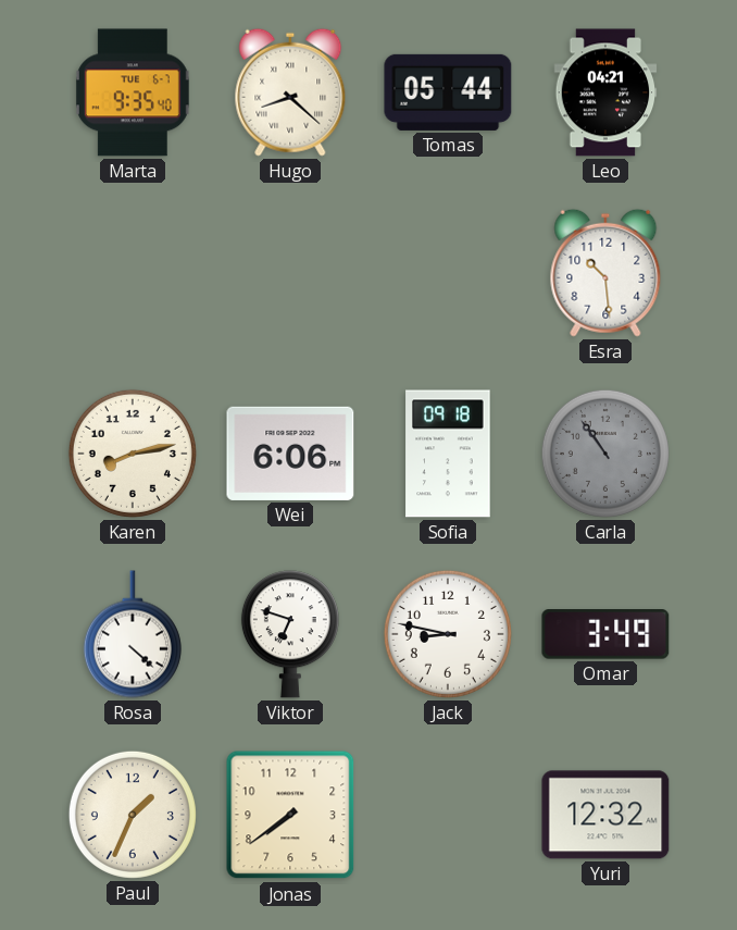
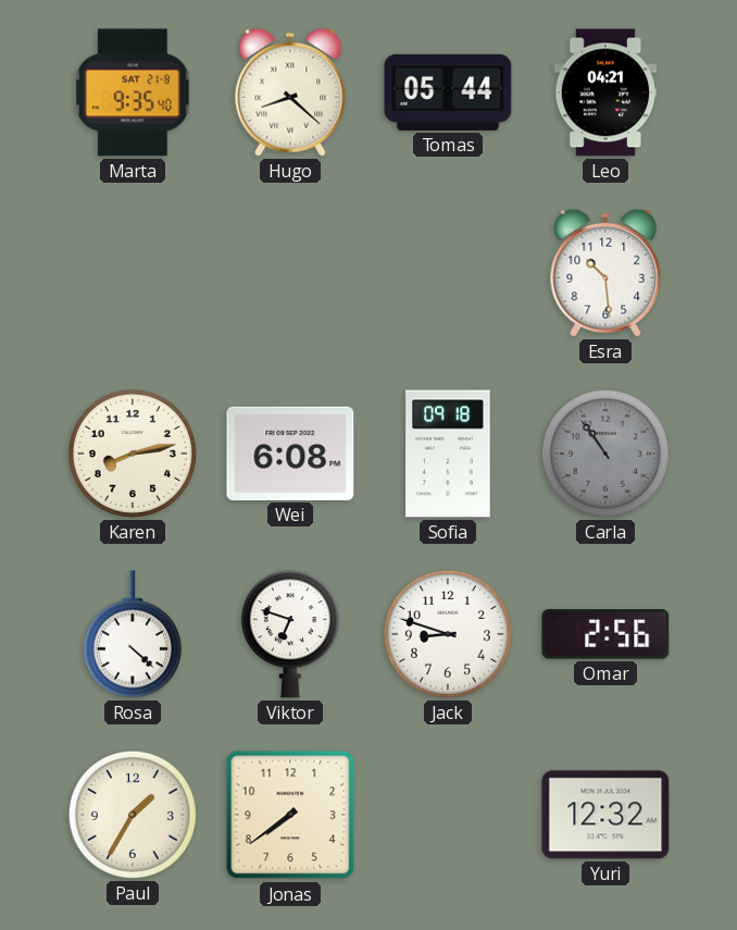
Marta date: TUE 6-7 -> SAT 21-8 (133, 92)
Wei: 6:06 -> 6:08 (290, 454)
Jack: 8:47 -> 8:48 (448, 634)
Omar: 3:49 -> 2:56 (605, 635)
Paul: 1:34 -> 1:35 (133, 815)
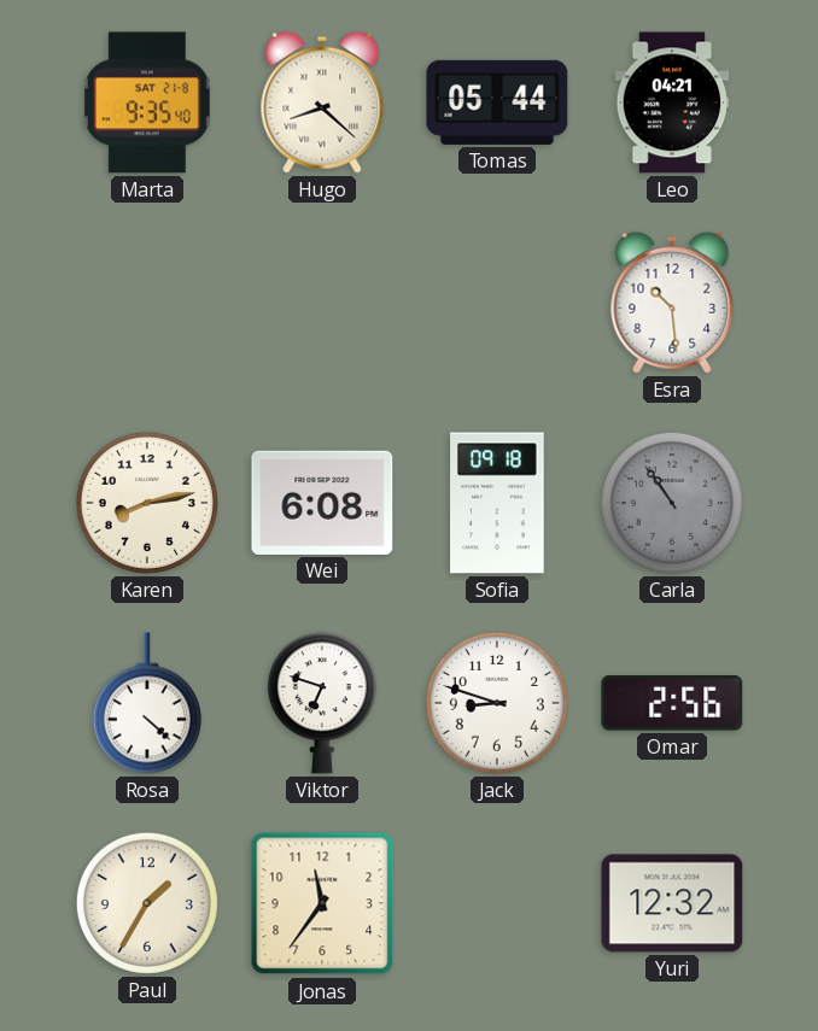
Jonas: 7:39 -> 11:36 (322, 903)
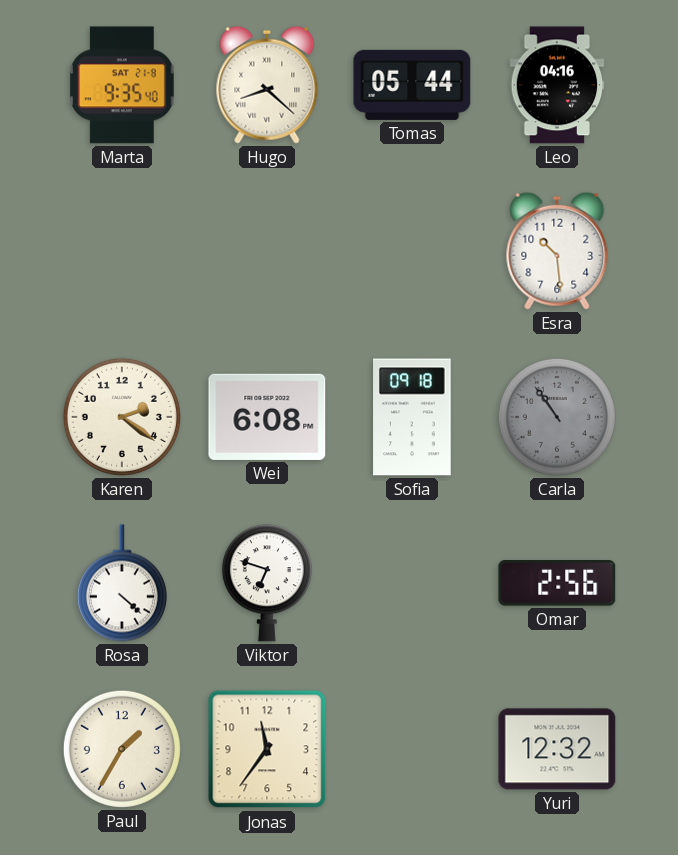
Leo: 04:21 -> 04:16 (557, 85)
Karen: 8:13 -> 2:21 (122, 417)
Jack: 8:48 -> none (497, 703)
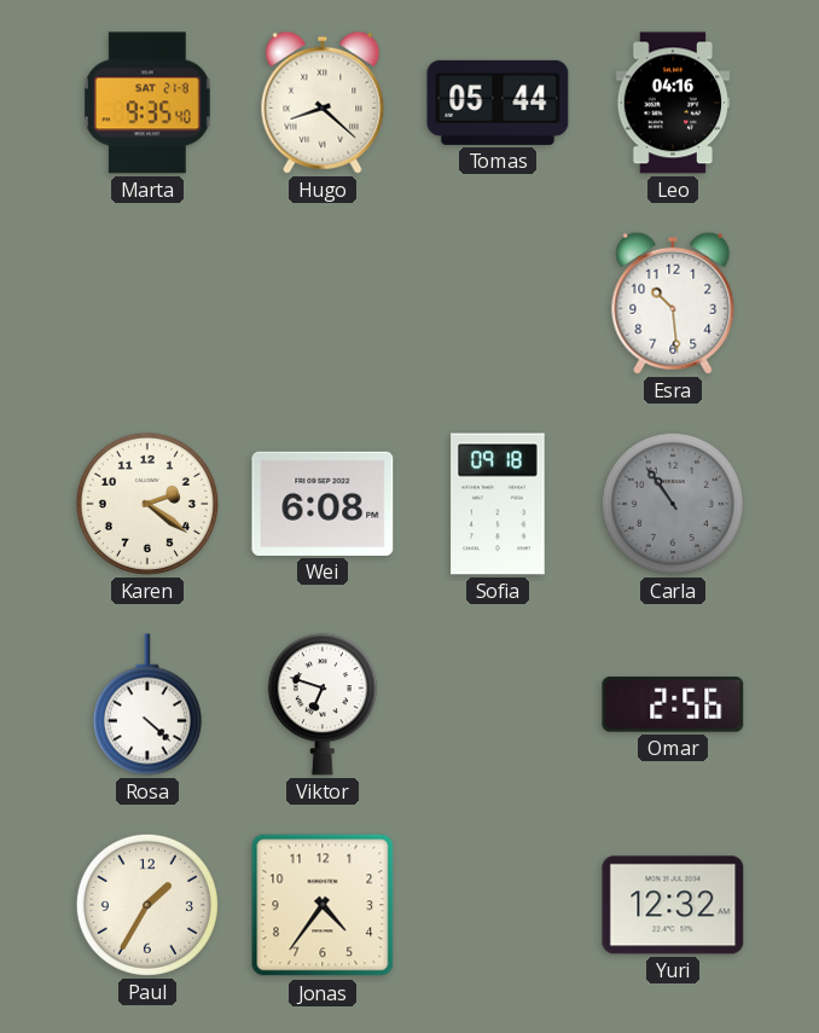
Jonas: 11:36 -> 4:36 (323, 905)
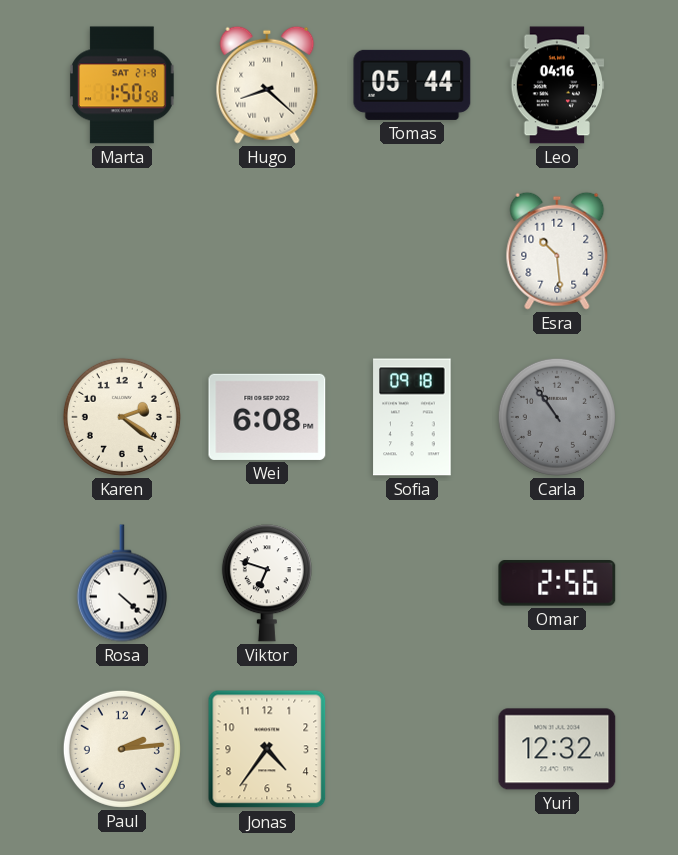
Marta: 9:35 -> 1:50 (122, 85)
Paul: 1:35 -> 2:14 (122, 749)
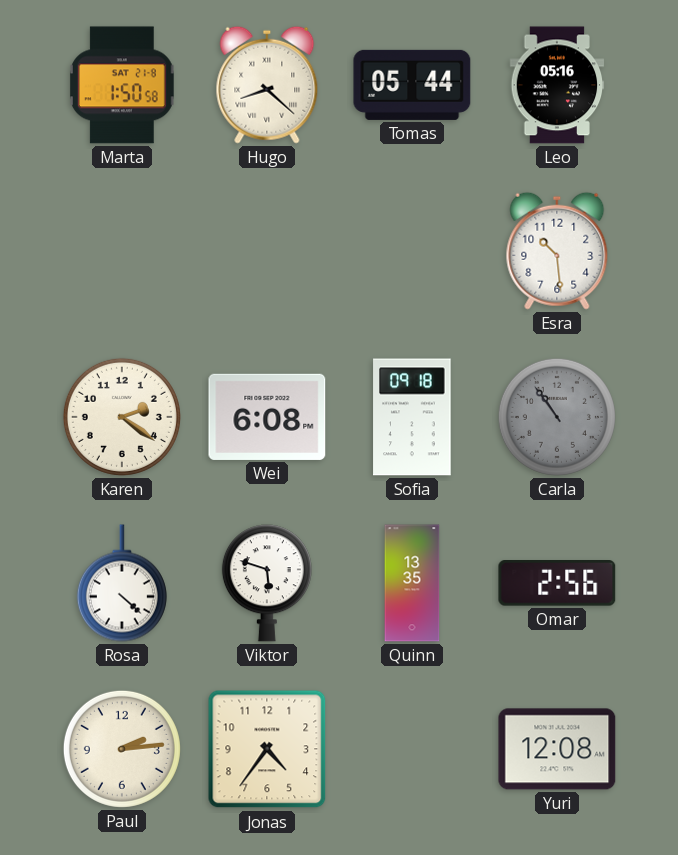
Leo: 04:16 -> 05:16 (557, 85)
Viktor: 6:48 -> 5:48 (267, 583)
Quinn: none -> 13:35 (412, 583)
Yuri: 12:32 -> 12:08 (557, 749)
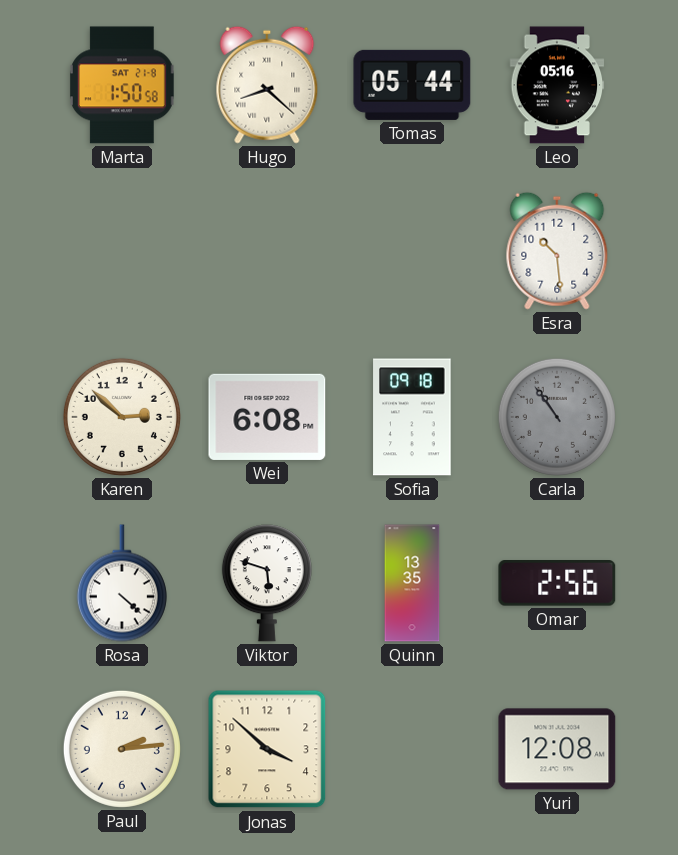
Karen: 2:21 -> 2:52 (122, 417)
Jonas: 4:36 -> 3:52 (267, 749)
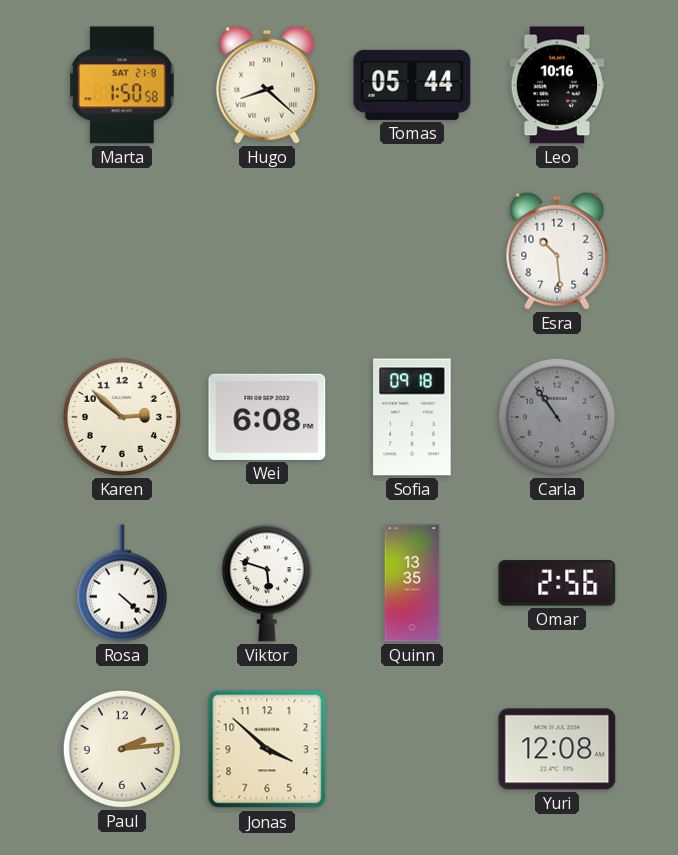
Leo: 05:16 -> 10:16 (557, 85)
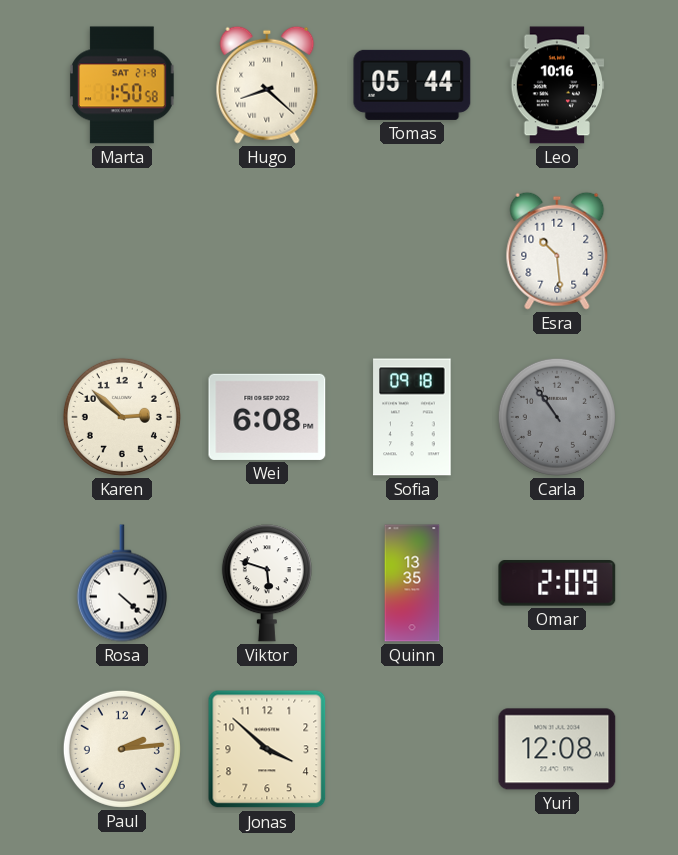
Omar: 2:56 -> 2:09 (557, 584)
